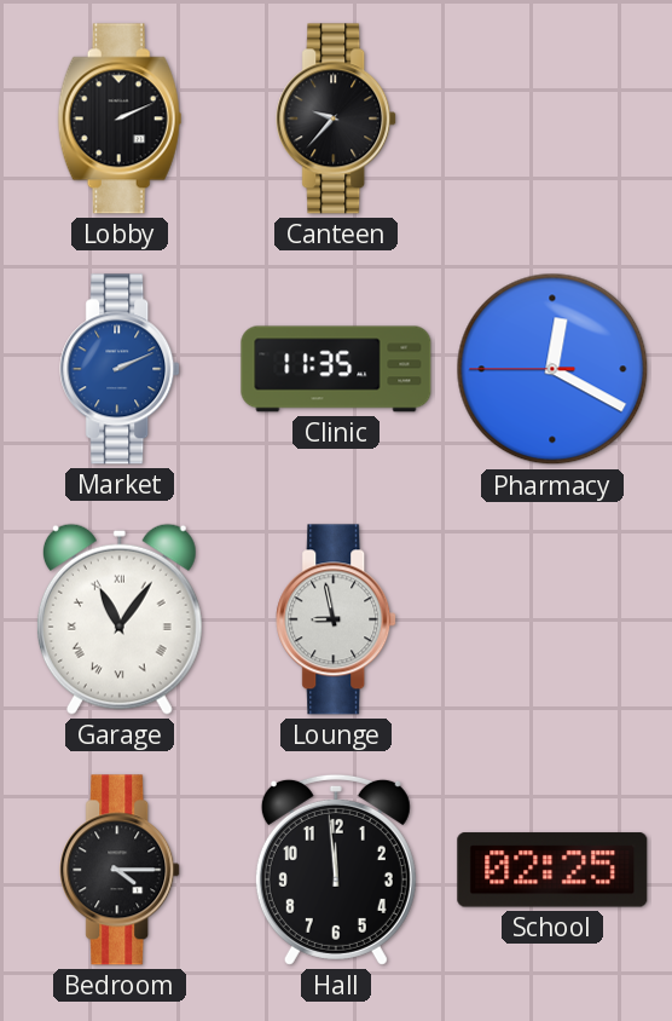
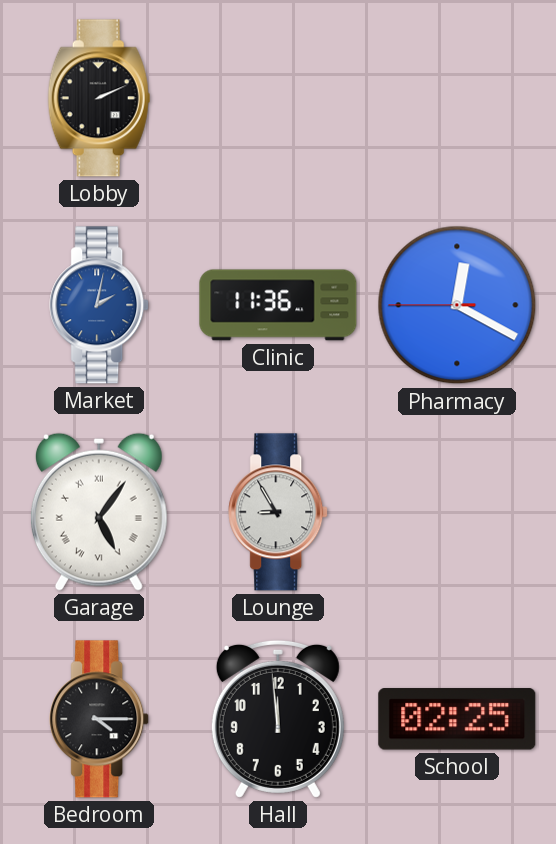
Canteen: 9:37 -> none (337, 119)
Market: 2:11 -> 2:02 (100, 305)
Clinic: 11:35 -> 11:36 (278, 305)
Garage: 11:06 -> 5:06 (99, 512)
Lounge: 8:58 -> 8:55 (279, 512)
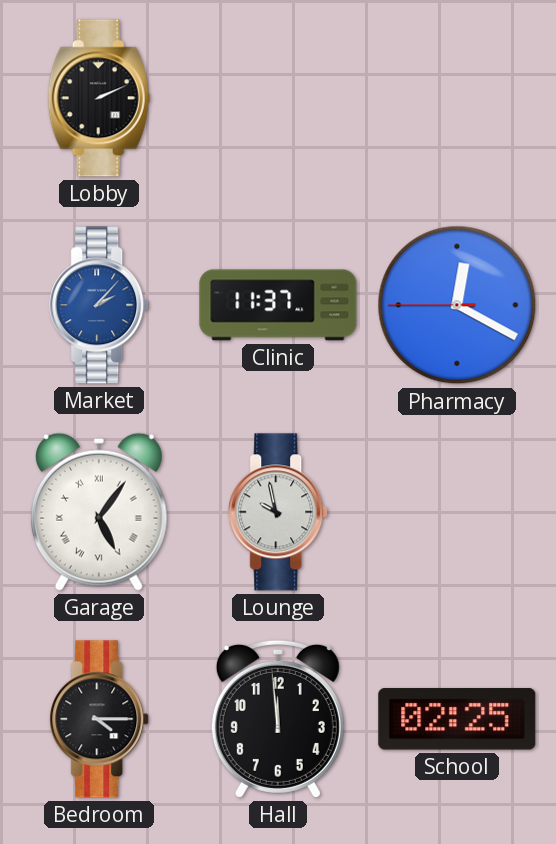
Market: 2:02 -> 2:07 (100, 305)
Clinic: 11:36 -> 11:37 (278, 305)
Lounge: 8:55 -> 9:58 (279, 512)
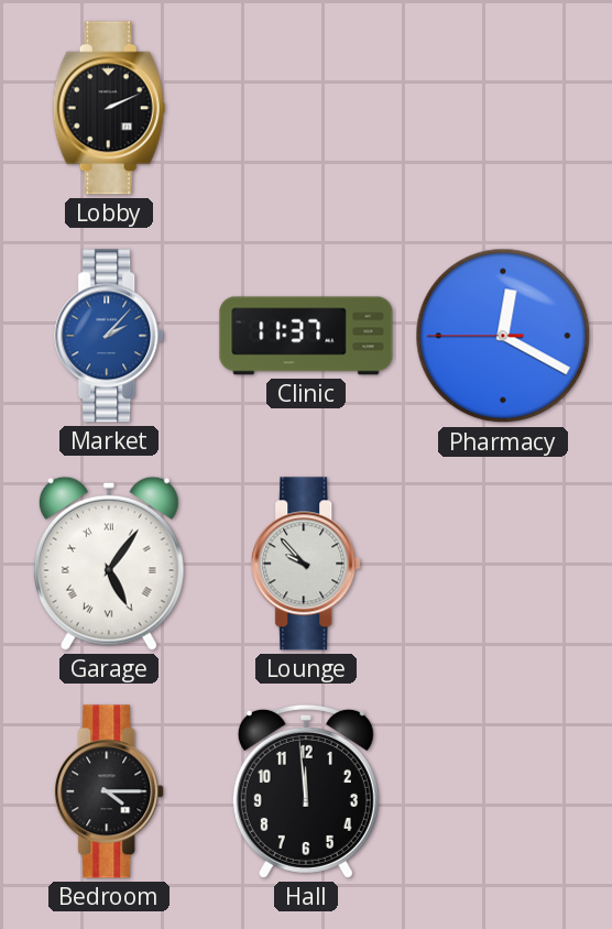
Lounge: 9:58 -> 9:53 (307, 564)
School: 02:25 -> none (457, 719)
